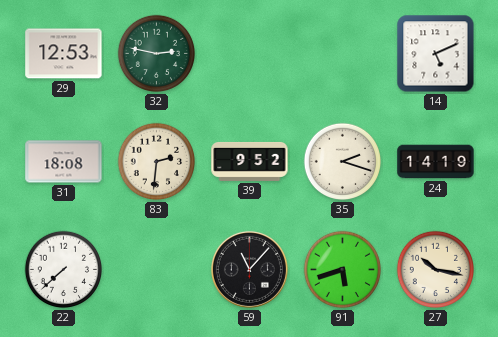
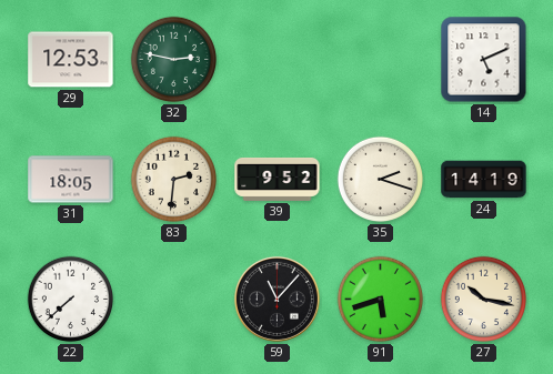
31: 18:08 -> 18:05 (71, 180)
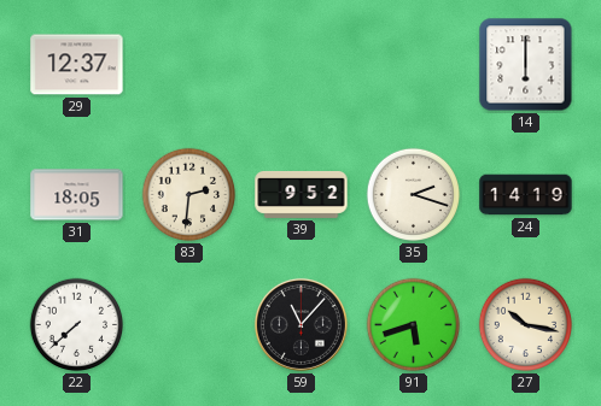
29: 12:53 -> 12:37 (77, 65)
32: 2:47 -> none (174, 60)
14: 5:11 -> 6:00 (526, 65)
